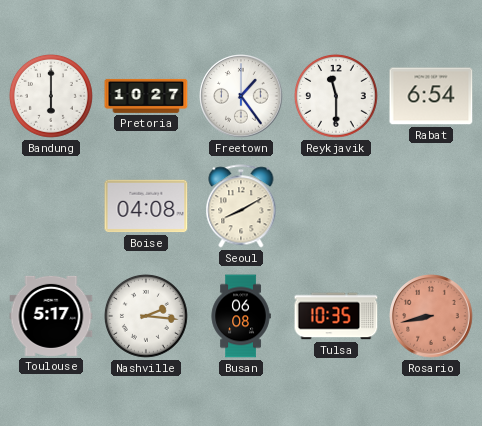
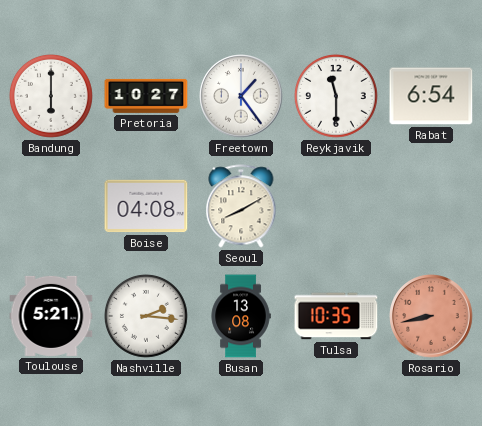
Toulouse: 5:17 -> 5:21 (51, 316)
Busan: 06:08 -> 13:08 (241, 316)
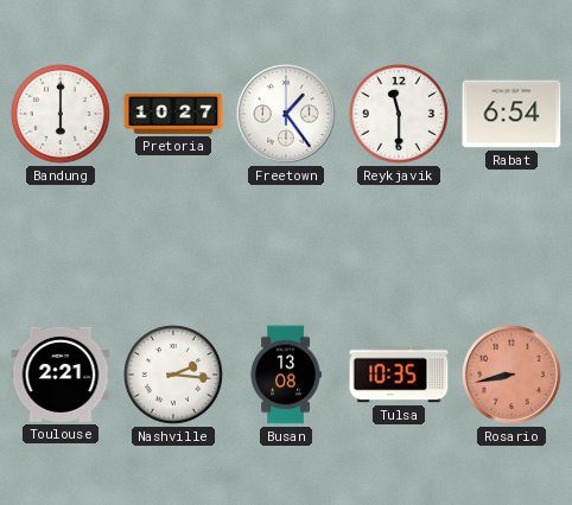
Boise: 04:08 -> none (146, 206)
Seoul: 8:10 -> none (241, 206)
Toulouse: 5:21 -> 2:21 (61, 375)
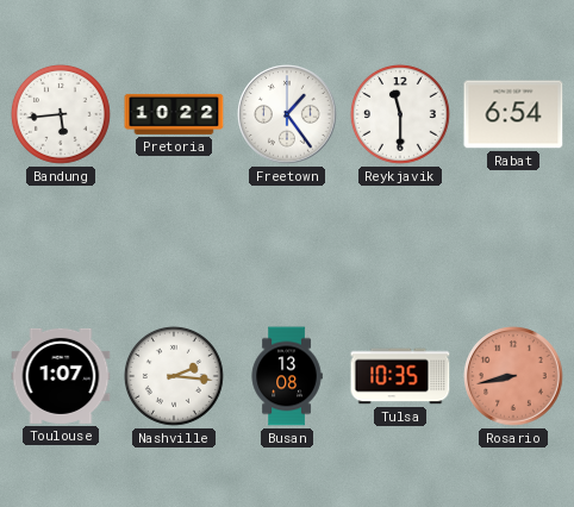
Bandung: 6:00 -> 5:44 (61, 114)
Pretoria: 10:27 -> 10:22 (174, 114)
Toulouse: 2:21 -> 1:07 (61, 376)
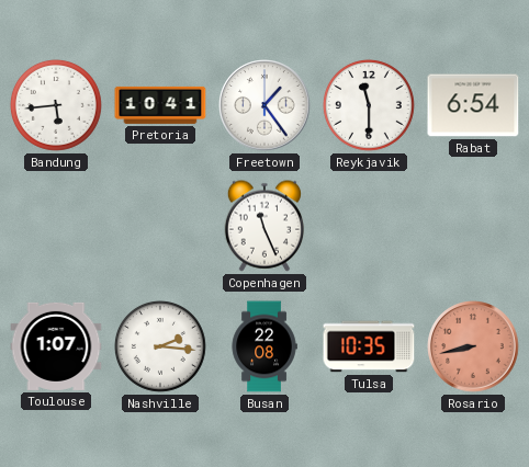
Pretoria: 10:22 -> 10:41 (160, 105)
Copenhagen: none -> 11:26 (263, 226)
Busan: 13:08 -> 22:08 (264, 346)
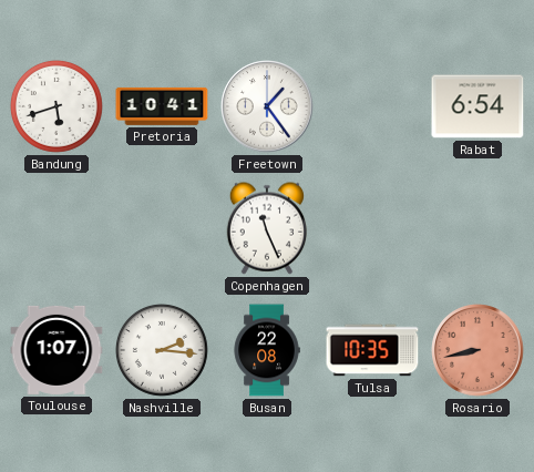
Bandung: 5:44 -> 5:42 (57, 106)
Reykjavik: 11:30 -> none (369, 105)
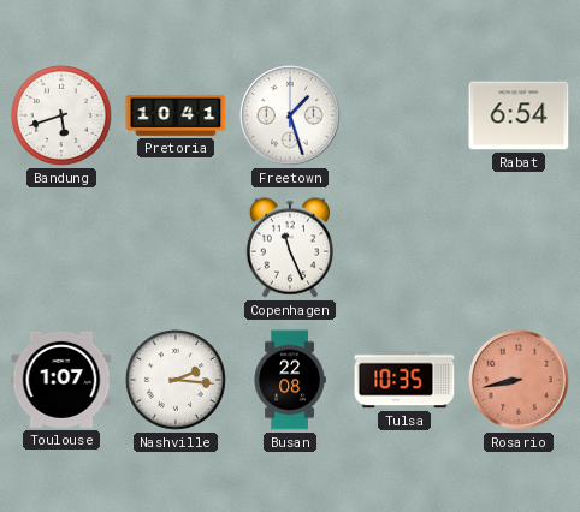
Freetown: 1:24 -> 1:27 (290, 115)
